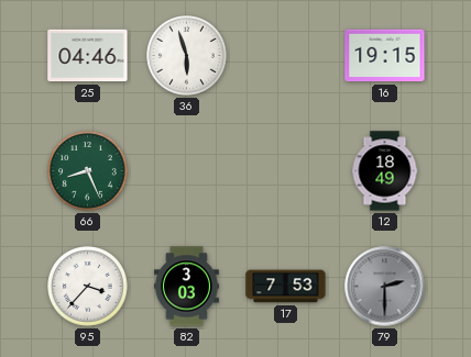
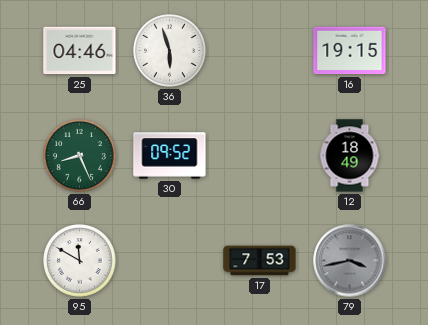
30: none -> 09:52 (170, 156)
95: 3:37 -> 11:50 (80, 261)
82: 3:03 -> none (186, 287)
79: 2:30 -> 3:43 (350, 261)
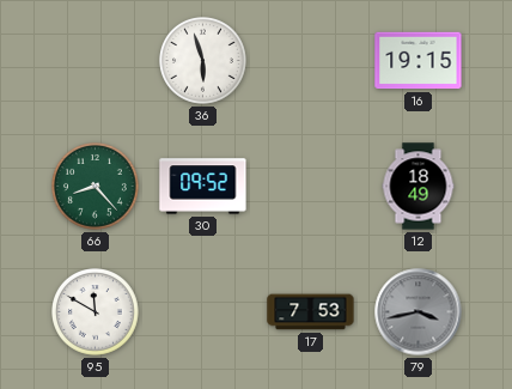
25: 04:46 -> none (80, 51)
66: 8:26 -> 8:23 (96, 187)
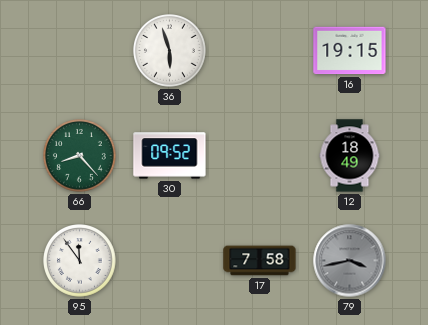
95: 11:50 -> 11:54 (80, 261)
17: 7:53 -> 7:58 (260, 261)
